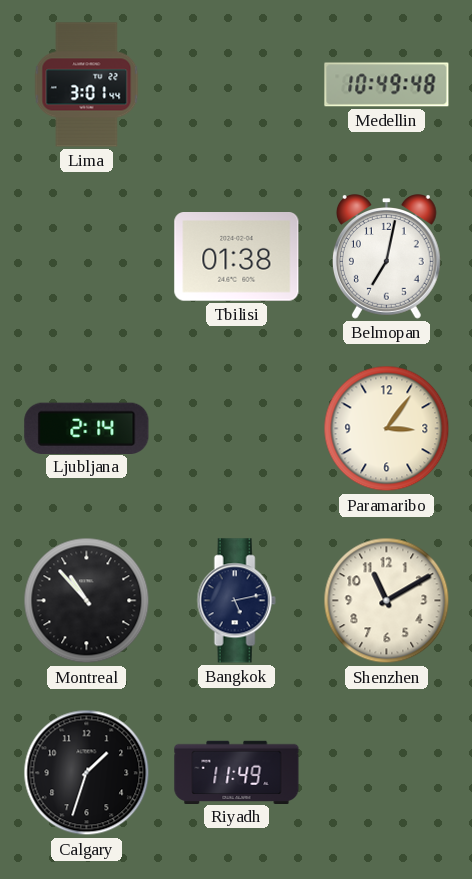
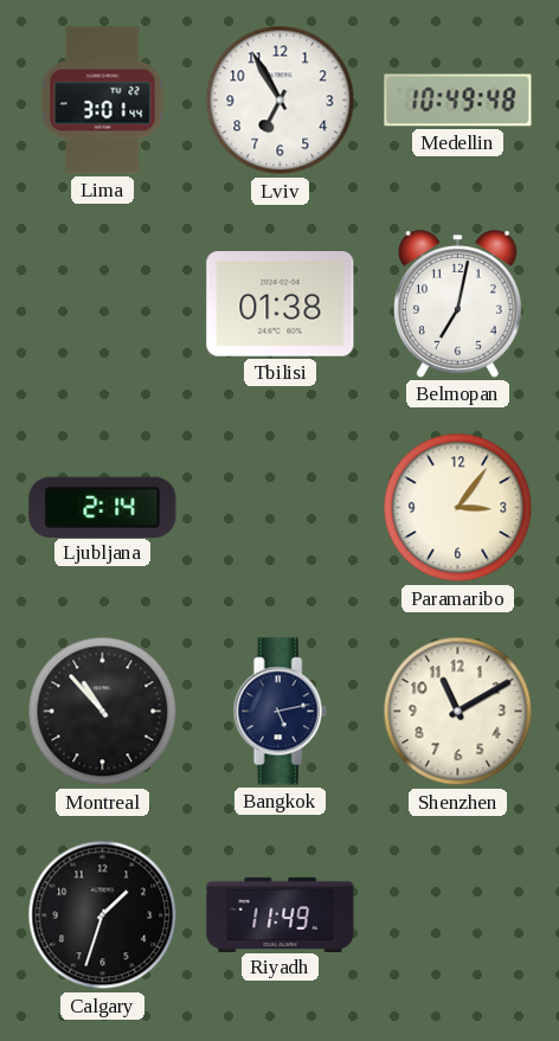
Lviv: none -> 6:55 (281, 101)
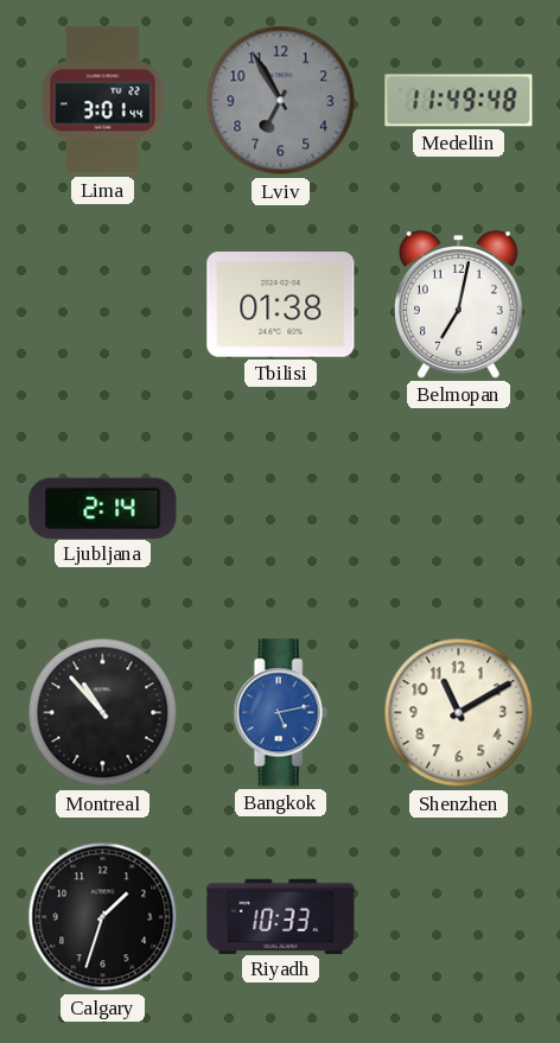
Lviv dial: white -> grey (281, 101)
Medellin: 10:49 -> 11:49 (459, 101)
Paramaribo: 3:06 -> none (458, 508)
Bangkok dial: navy -> blue (280, 713)
Riyadh: 11:49 -> 10:33 (281, 916)
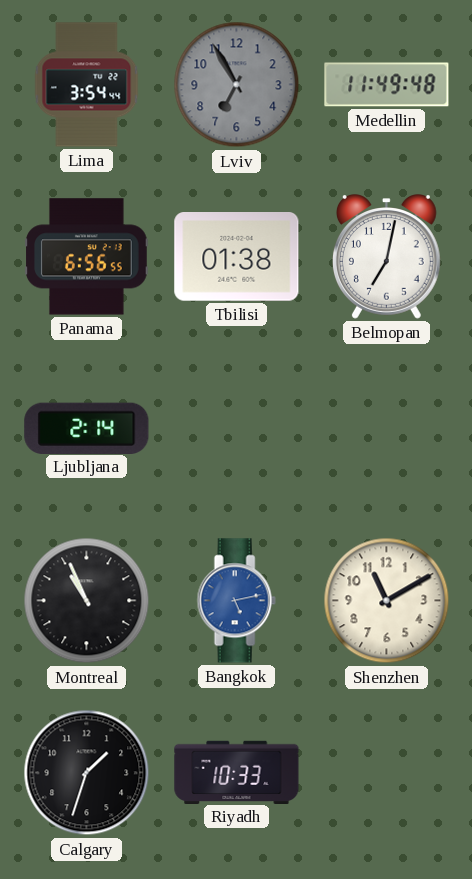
Lima: 3:01 -> 3:54 (87, 85)
Panama: none -> 6:56 (87, 257)
Montreal: 10:53 -> 10:56 (87, 601)
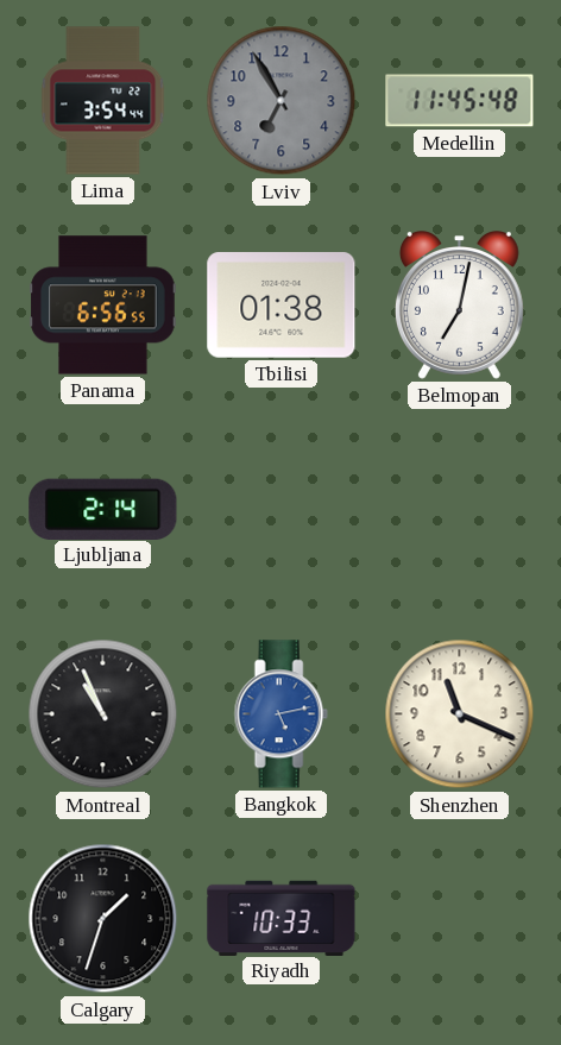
Medellin: 11:49 -> 11:45 (460, 101)
Shenzhen: 11:10 -> 11:19 (460, 714)
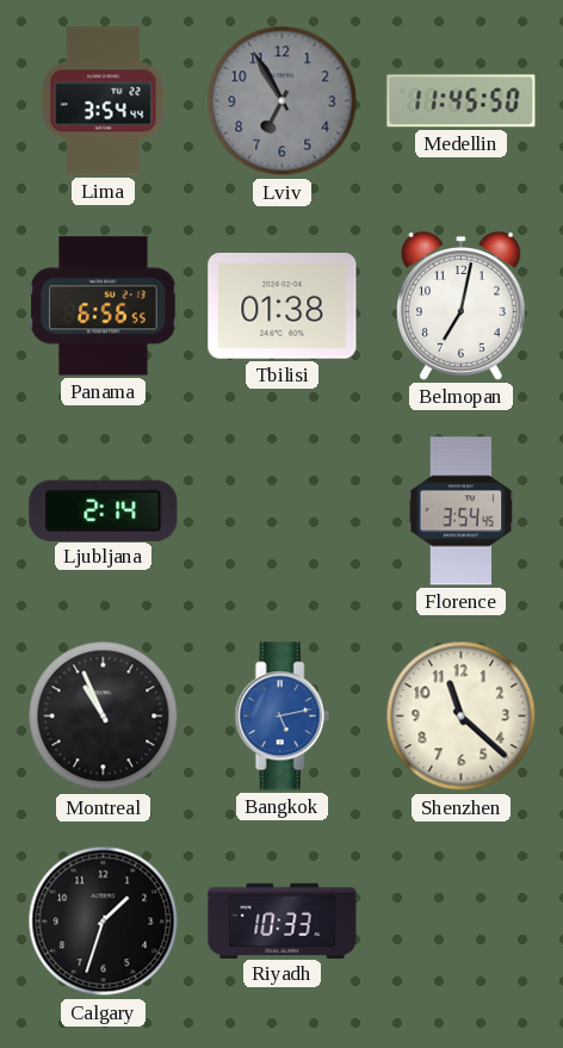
Medellin: 11:45:48 -> 11:45:50 (462, 101)
Florence: none -> 3:54 (462, 511)
Shenzhen: 11:19 -> 11:22 (462, 717)
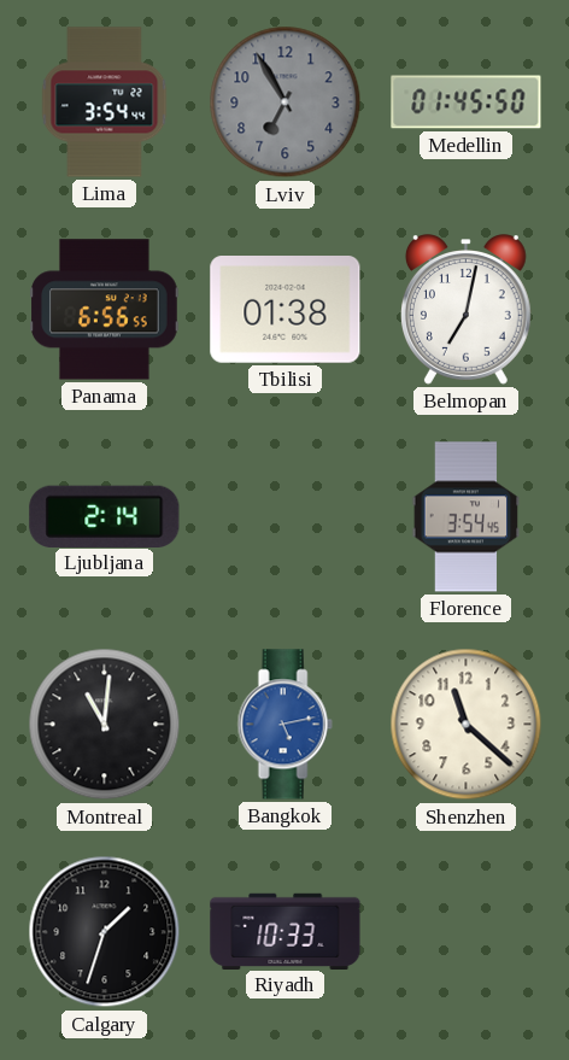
Medellin: 11:45 -> 01:45 (467, 103)
Montreal: 10:56 -> 11:01 (105, 725)
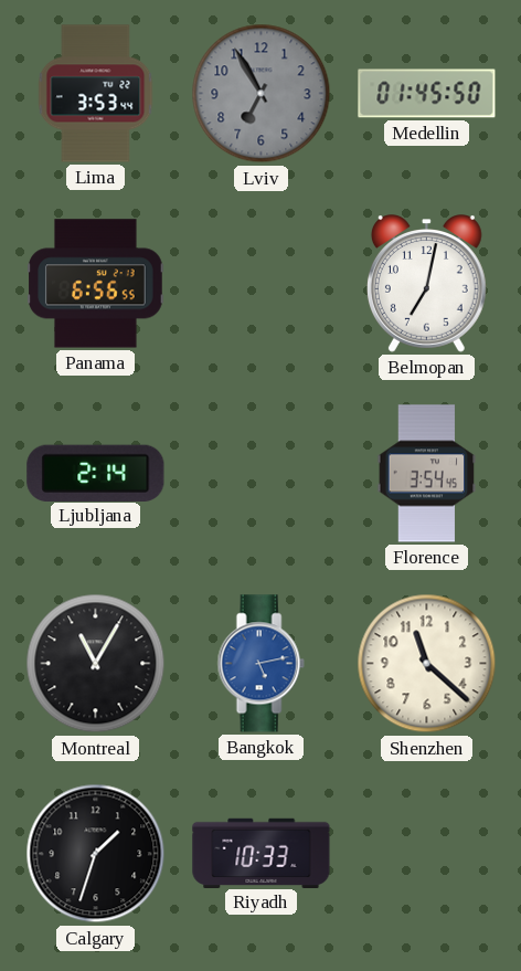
Lima: 3:54 -> 3:53 (96, 94)
Tbilisi: 01:38 -> none (286, 310)
Montreal: 11:01 -> 11:05 (96, 664)
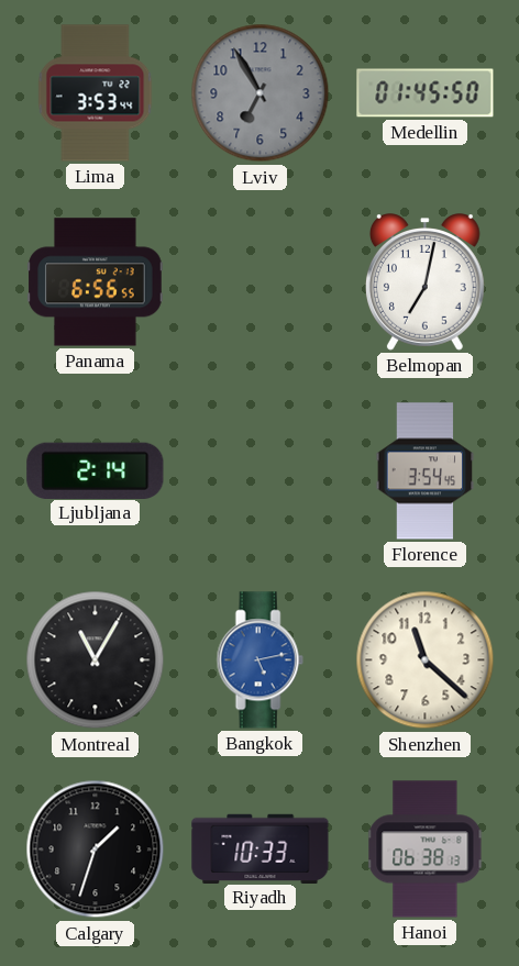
Hanoi: none -> 06:38 (426, 850)
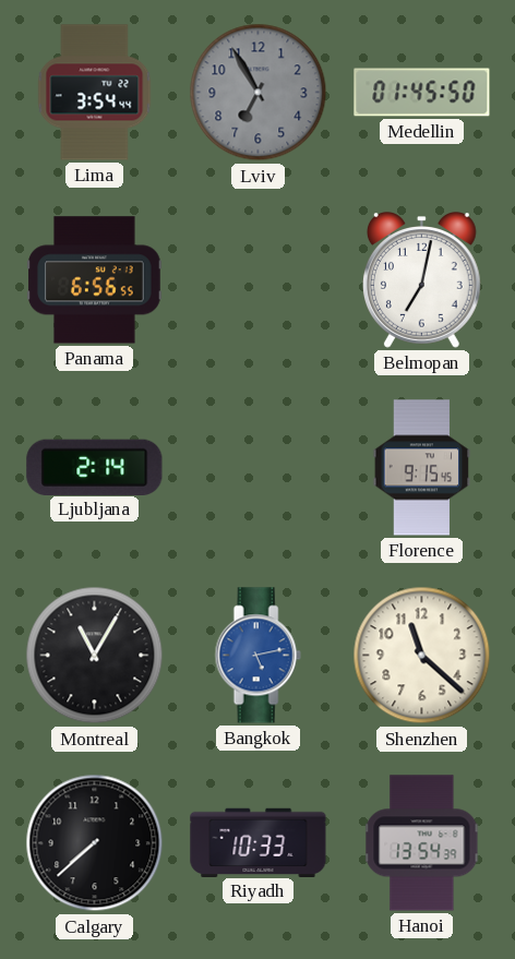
Lima: 3:53 -> 3:54 (95, 93)
Florence: 3:54 -> 9:15 (422, 468)
Calgary: 1:33 -> 7:38 (95, 843)
Hanoi: 06:38 -> 13:54 (422, 843)
